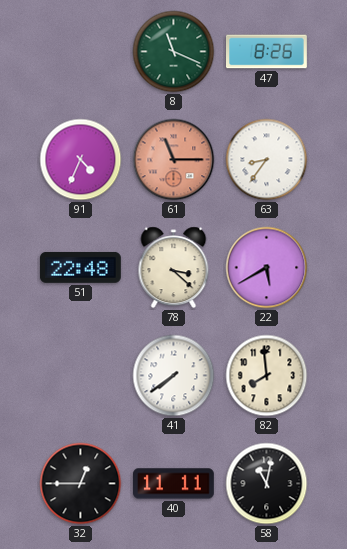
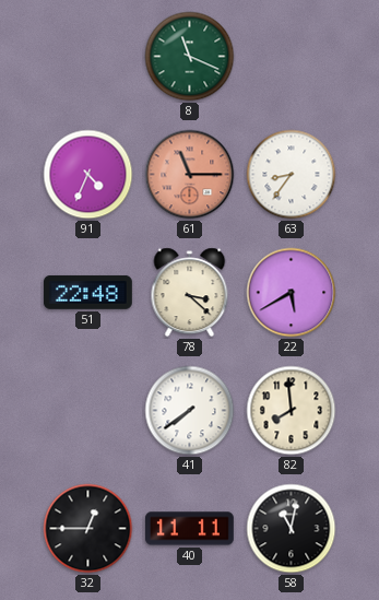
47: 8:26 -> none (267, 52)
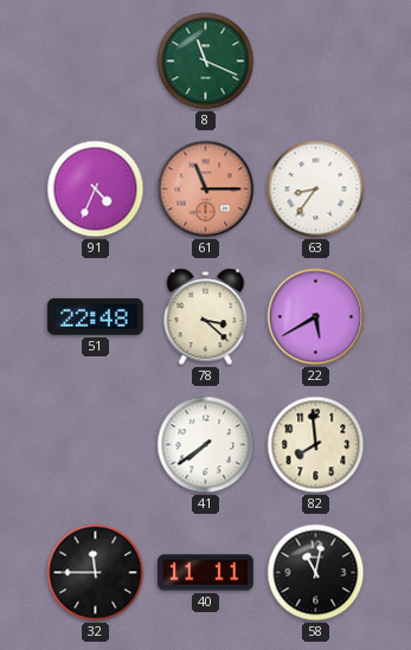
32: 12:45 -> 11:45 (96, 573)
